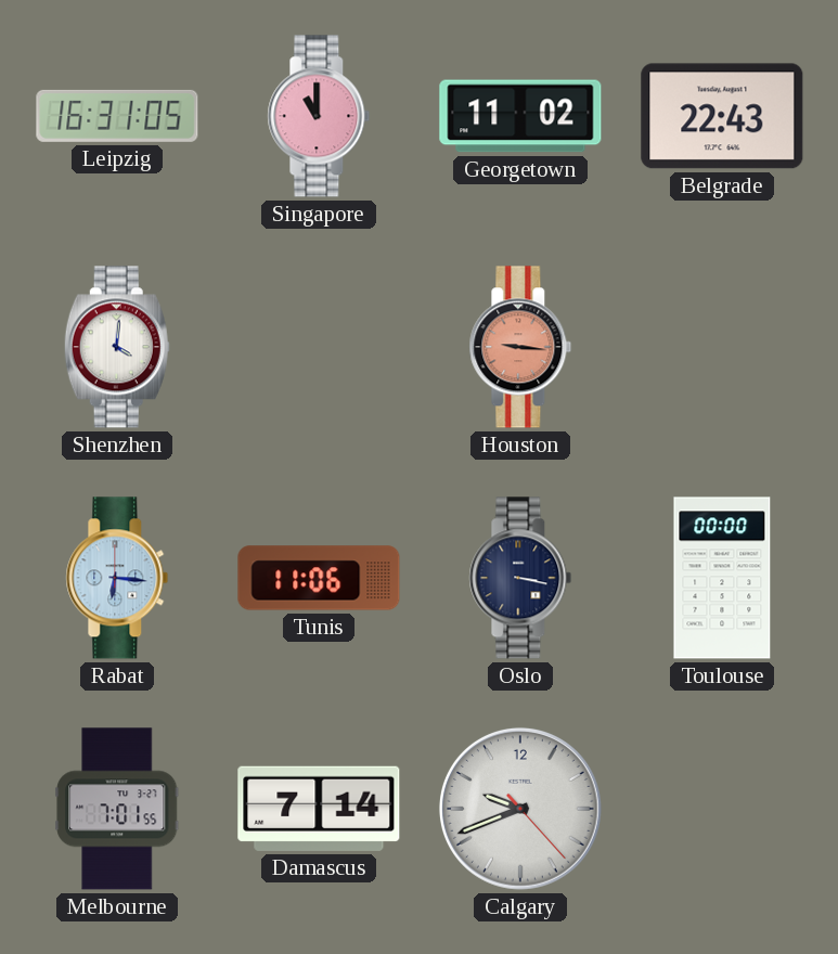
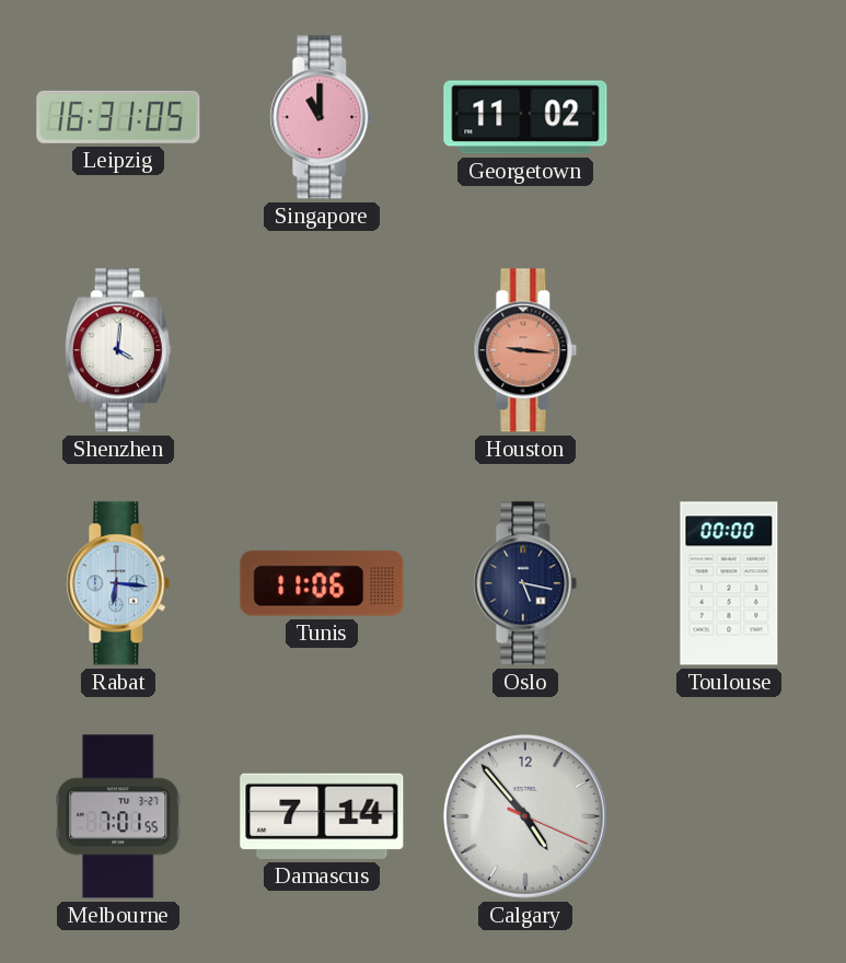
Belgrade: 22:43 -> none (722, 116)
Oslo: 3:17 -> 5:17 (525, 583)
Calgary: 9:41 -> 4:53 (525, 816)
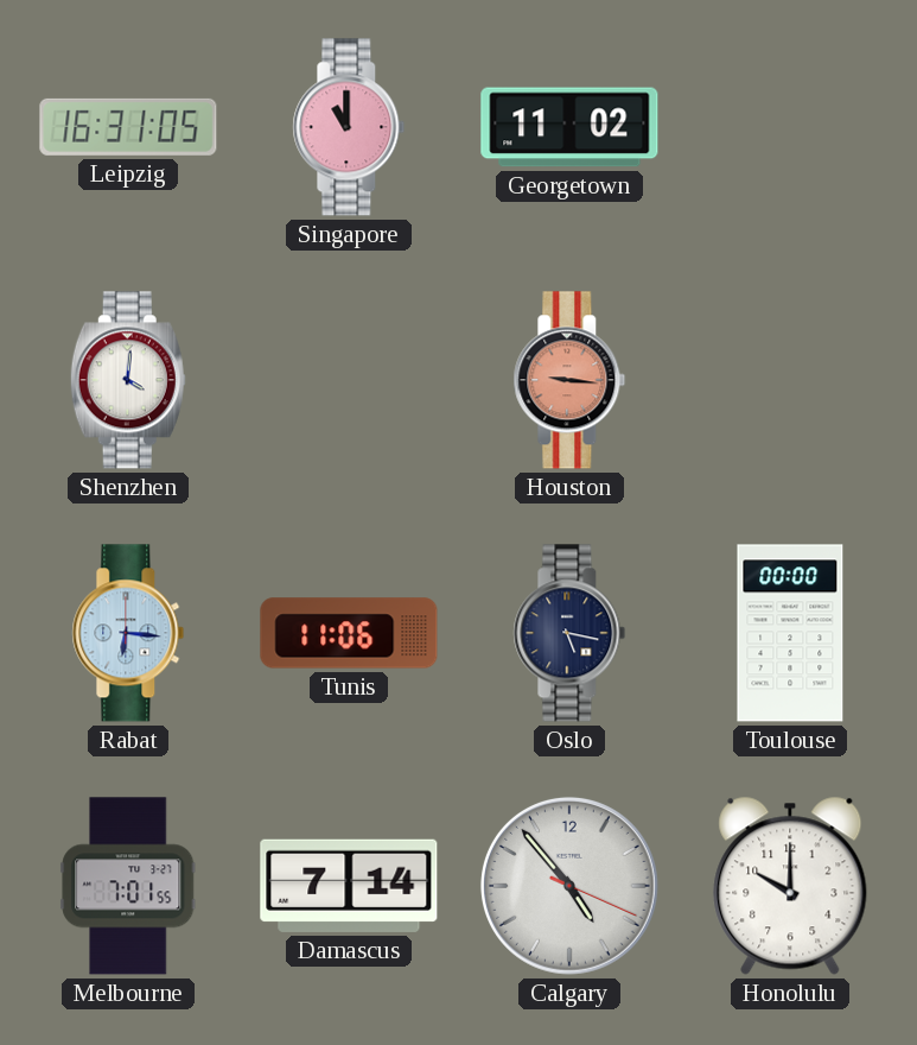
Honolulu: none -> 10:00 (790, 886)
